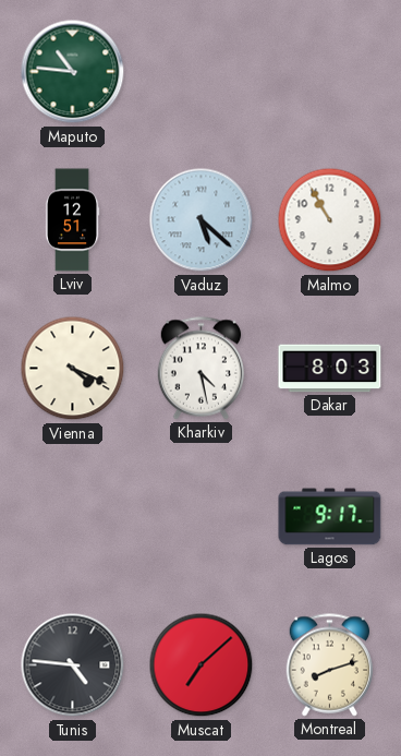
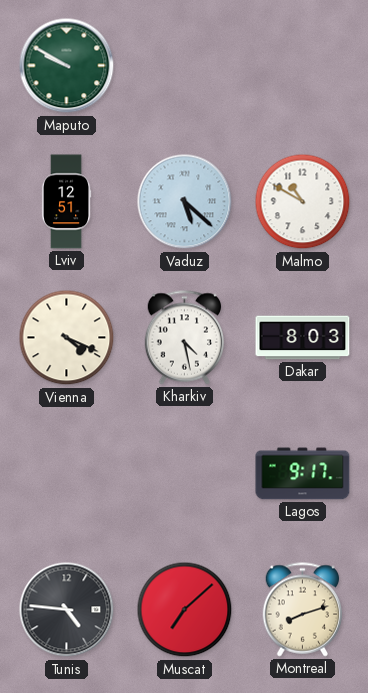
Maputo: 10:46 -> 9:50 (67, 66)
Malmo: 10:55 -> 10:50 (303, 202)
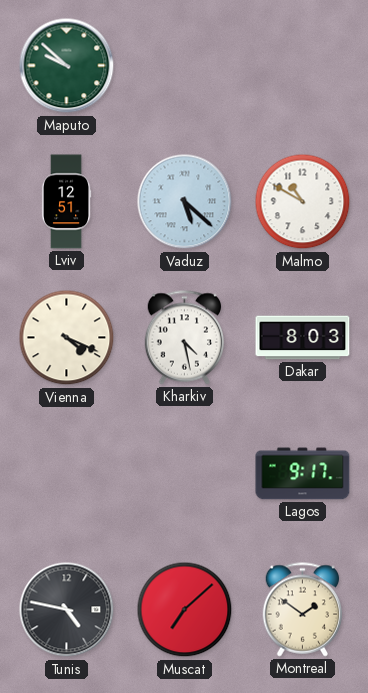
Maputo: 9:50 -> 9:52 (67, 66)
Tunis: 4:46 -> 4:47 (67, 610)
Montreal: 8:12 -> 1:51 (303, 610)
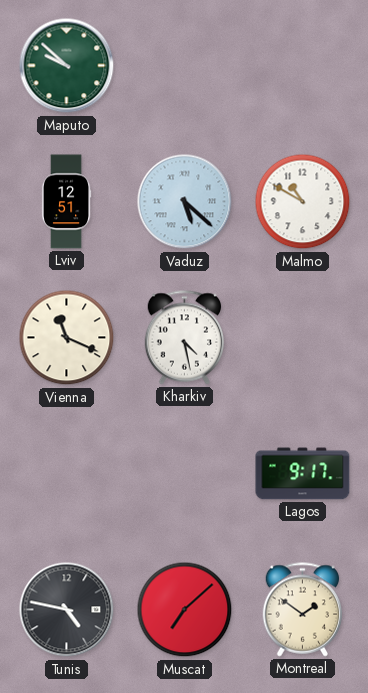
Vienna: 4:19 -> 11:19 (67, 338)
Dakar: 8:03 -> none (303, 338)
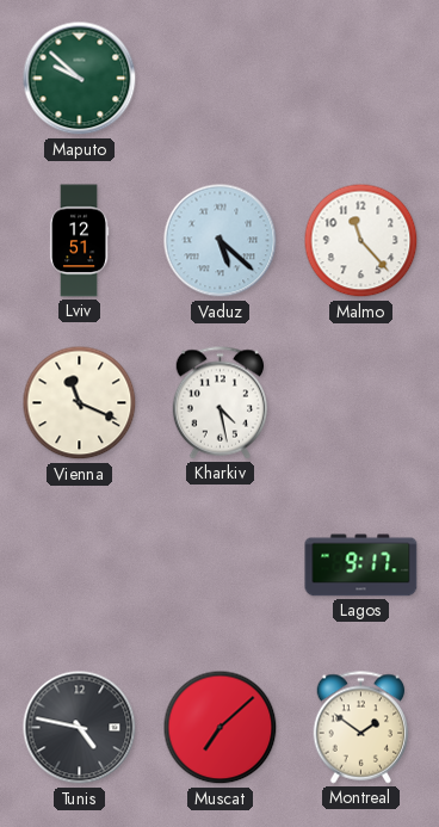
Malmo: 10:50 -> 11:23 (361, 241)
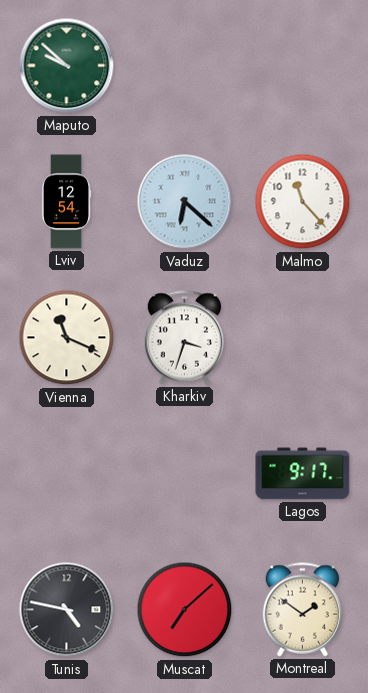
Lviv: 12:51 -> 12:54 (66, 202)
Vaduz: 5:22 -> 6:22 (185, 202)
Kharkiv: 4:28 -> 3:33 (185, 338)
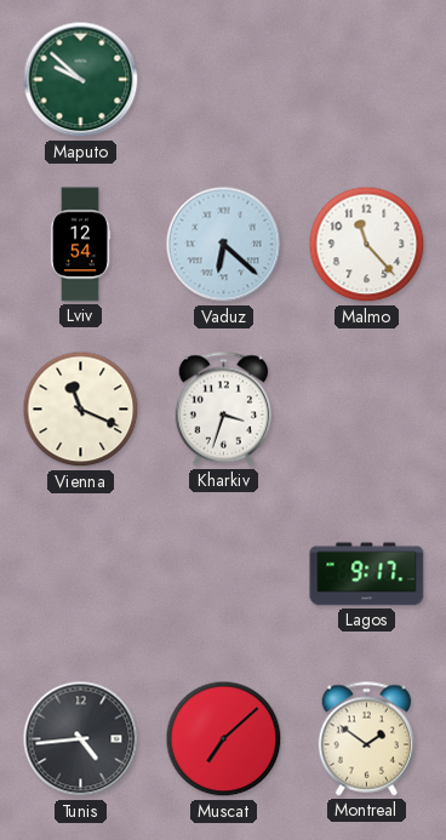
Tunis: 4:47 -> 4:44 (81, 739)
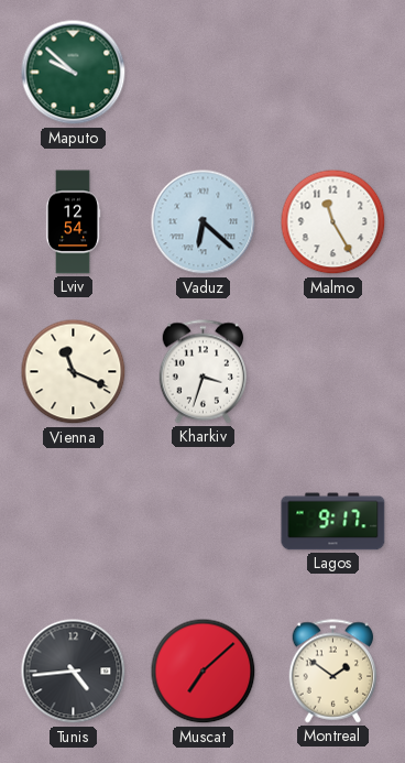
Malmo: 11:23 -> 11:25 (333, 222)
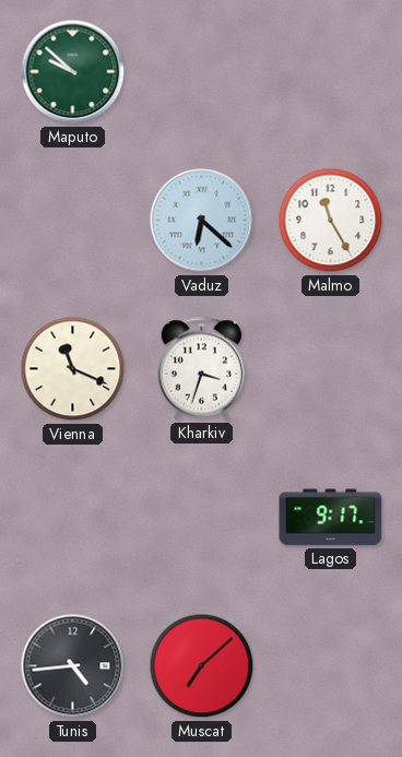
Lviv: 12:54 -> none (73, 222)
Montreal: 1:51 -> none (333, 672)
